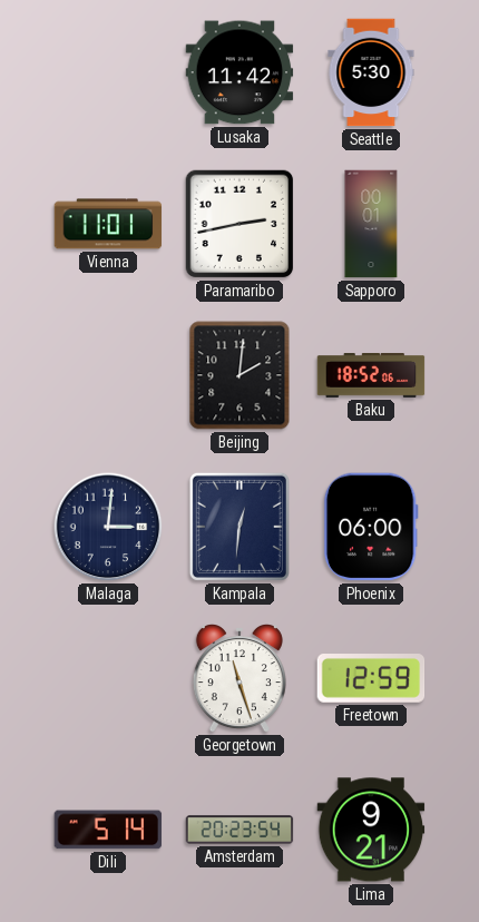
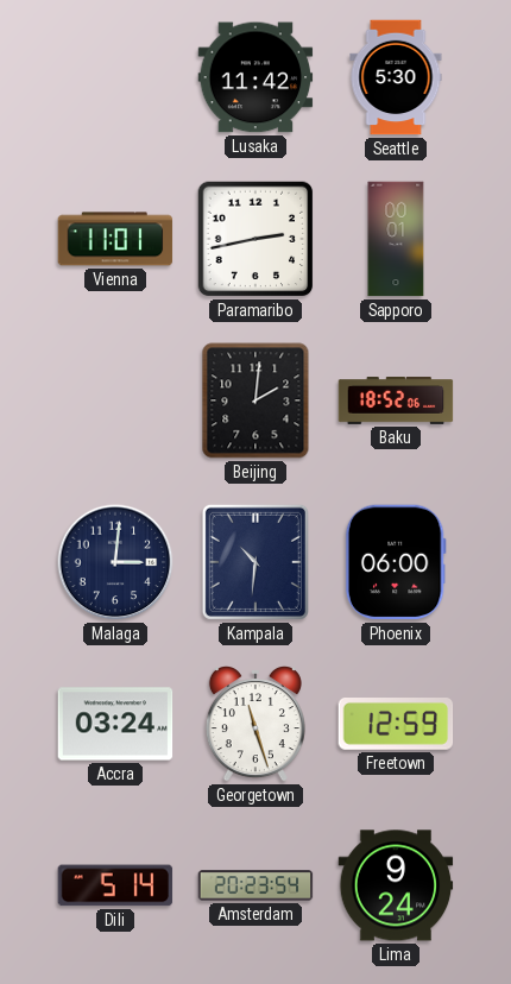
Kampala: 12:31 -> 10:31 (255, 562)
Accra: none -> 03:24 (115, 724)
Lima: 9:21 -> 9:24 (396, 885)
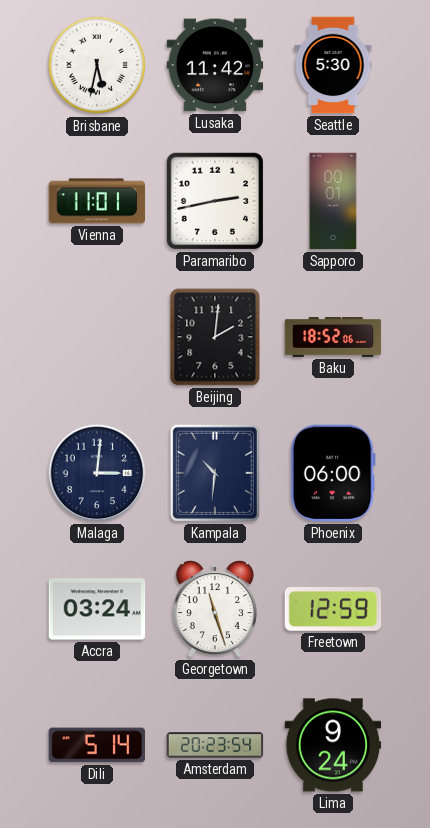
Brisbane: none -> 5:32 (97, 65)
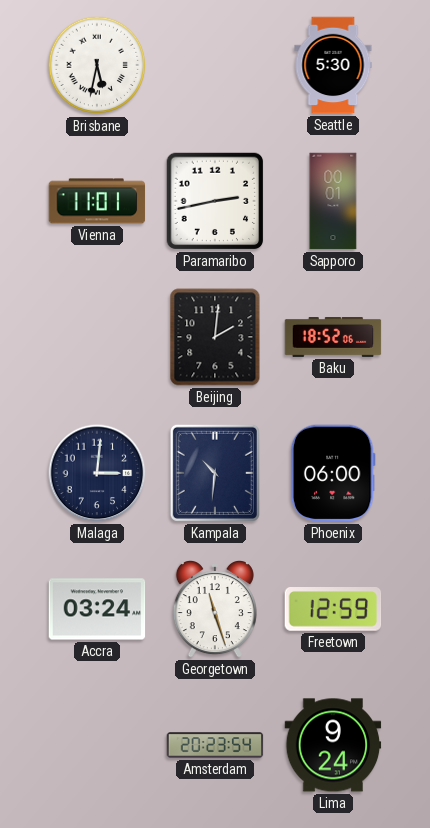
Lusaka: 11:42 -> none (215, 65)
Dili: 5:14 -> none (97, 745)
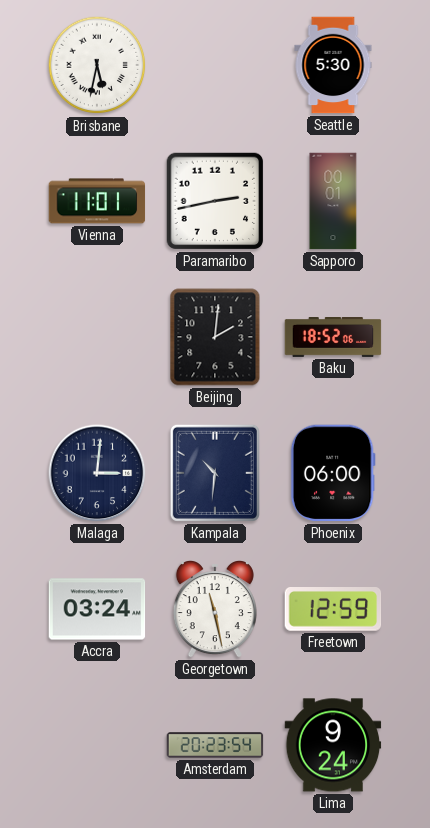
Georgetown: 11:27 -> 11:28 (215, 610)
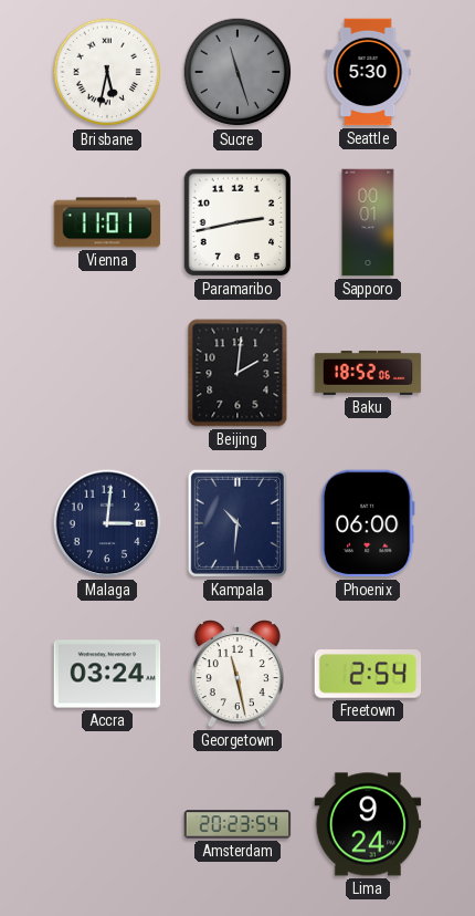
Sucre: none -> 11:27 (237, 72)
Freetown: 12:59 -> 2:54 (368, 675)
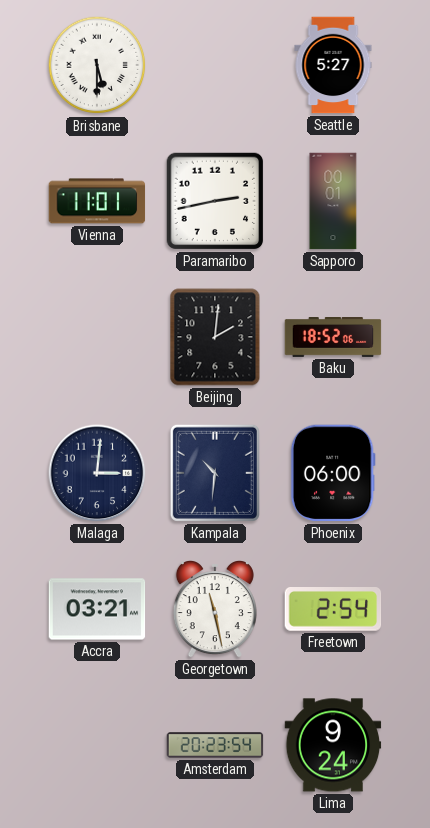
Brisbane: 5:32 -> 5:30 (97, 65)
Sucre: 11:27 -> none (237, 72)
Seattle: 5:30 -> 5:27 (333, 65)
Accra: 03:24 -> 03:21 (97, 609)
